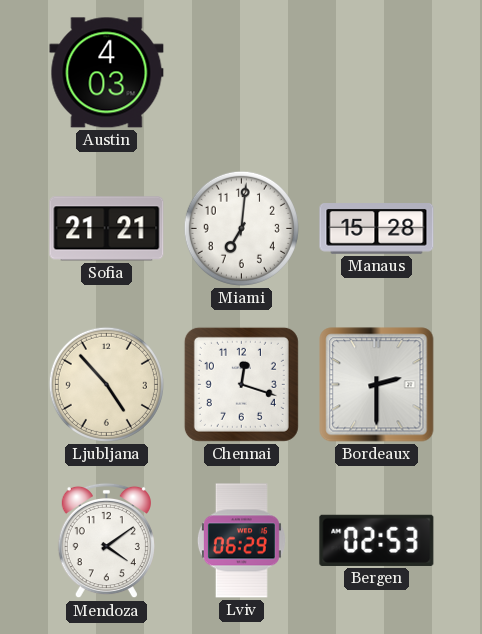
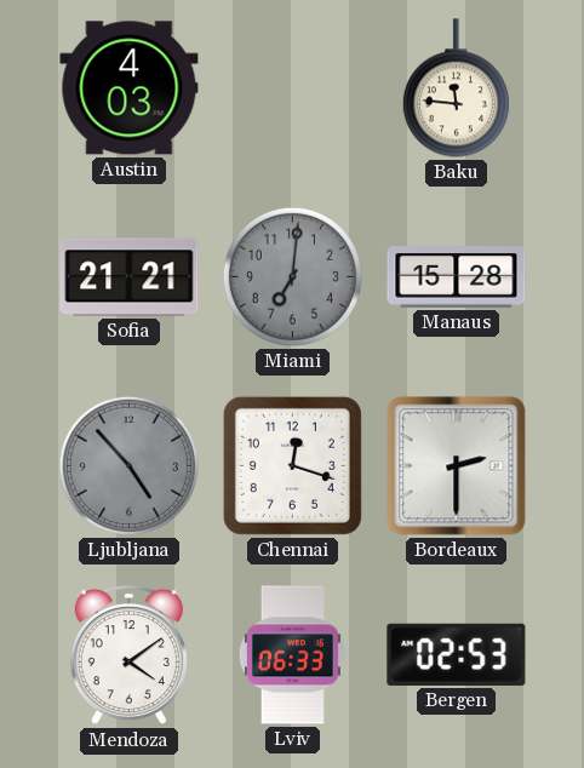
Baku: none -> 11:46 (456, 88)
Miami dial: white -> grey (292, 276)
Ljubljana dial: cream -> grey (128, 465)
Lviv: 06:29 -> 06:33 (292, 655)
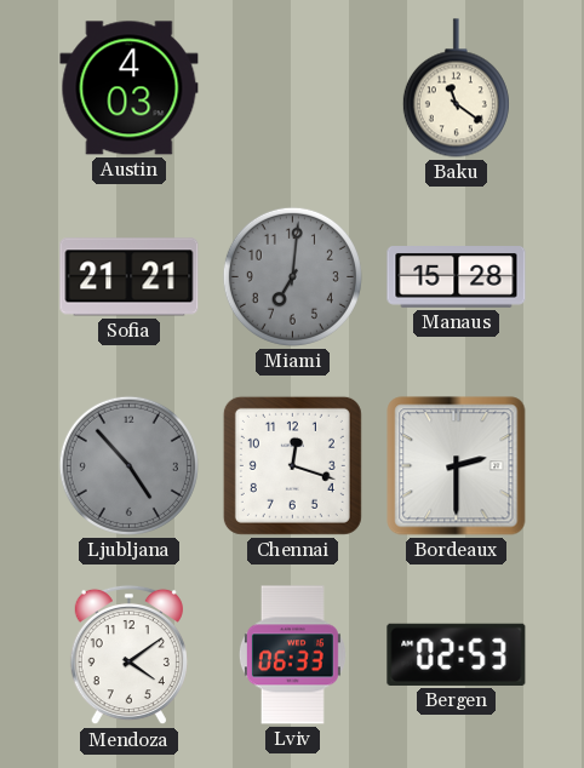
Baku: 11:46 -> 11:21 (456, 88)
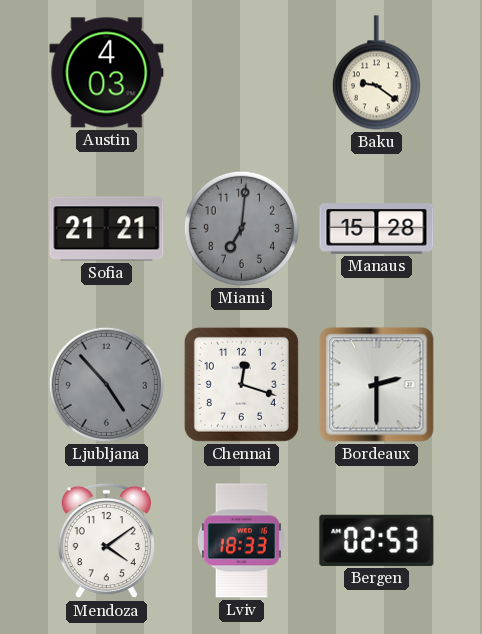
Baku: 11:21 -> 9:21 (376, 73)
Lviv: 06:33 -> 18:33 (241, 541)
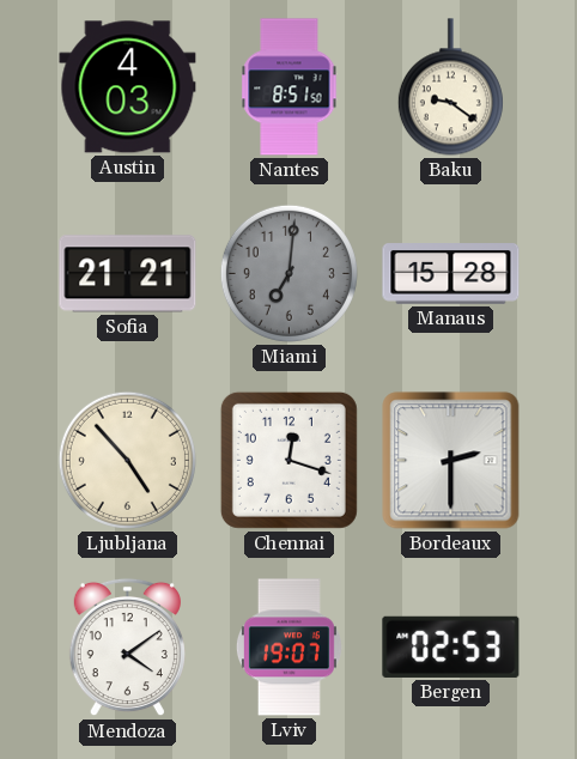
Nantes: none -> 8:51 (290, 87)
Ljubljana dial: grey -> cream (127, 460)
Lviv: 18:33 -> 19:07 (288, 648)
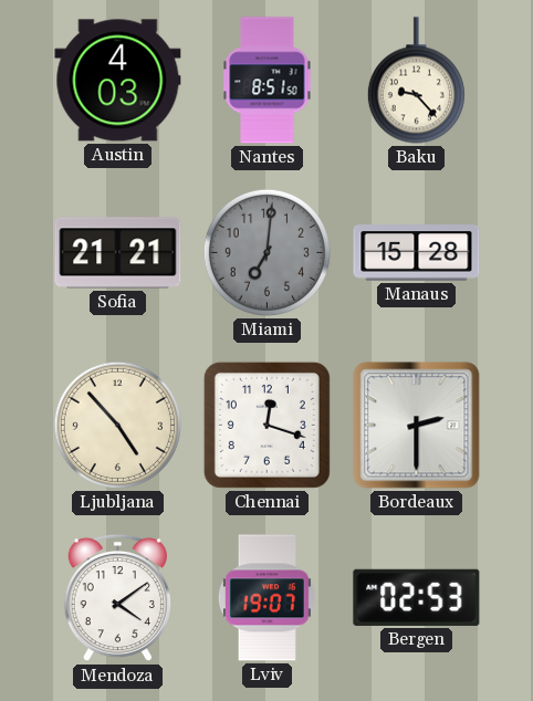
Baku: 9:21 -> 9:23 (416, 81)
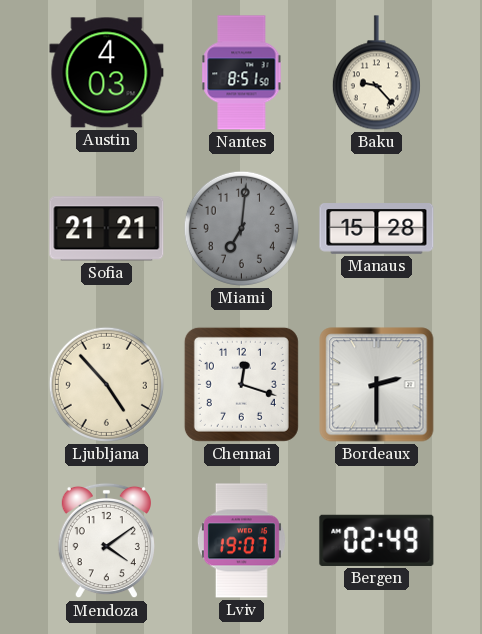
Bergen: 02:53 -> 02:49 (377, 540)
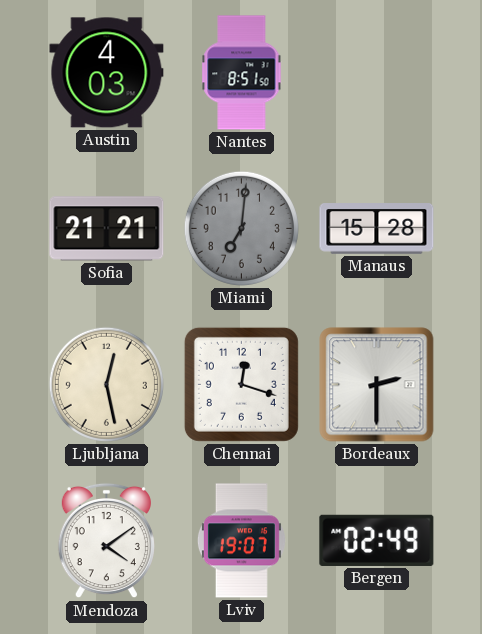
Baku: 9:23 -> none (376, 73)
Ljubljana: 4:53 -> 12:28 (106, 384)
